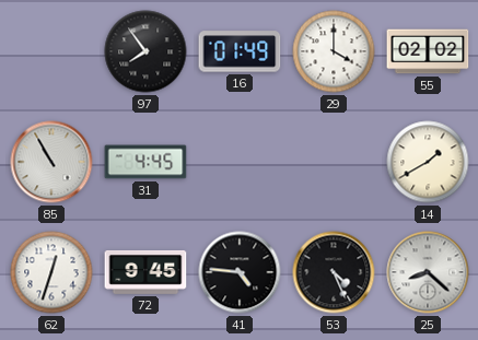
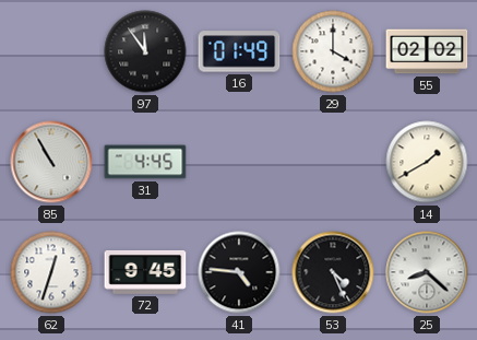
97: 7:54 -> 11:54 (145, 51)
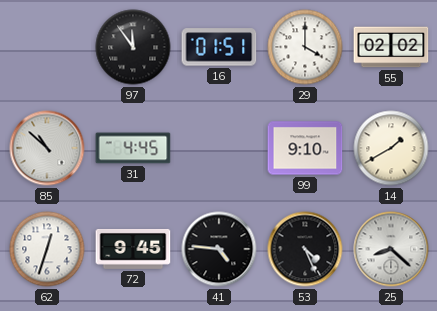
16: 01:49 -> 01:51 (219, 47)
85: 10:55 -> 10:52 (47, 148)
99: none -> 9:10 (305, 148)
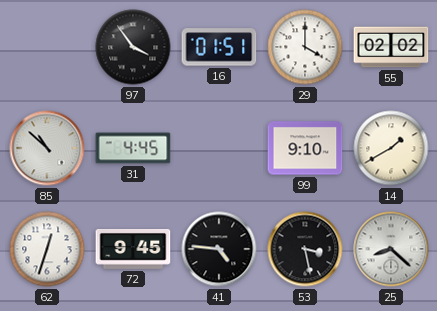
97: 11:54 -> 3:54 (133, 47)
53: 4:26 -> 3:28 (305, 249)
